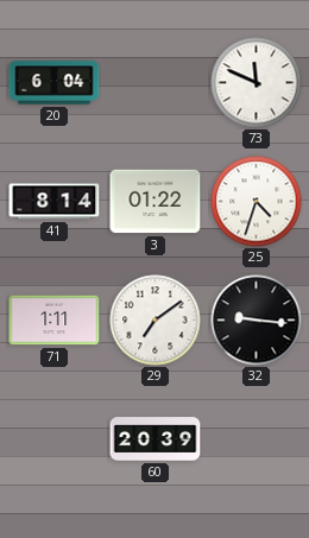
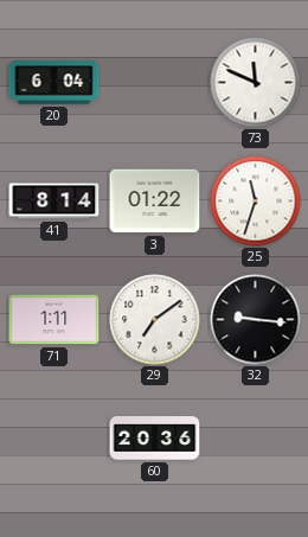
25: 4:33 -> 11:33 (256, 202)
60: 20:39 -> 20:36 (155, 439)
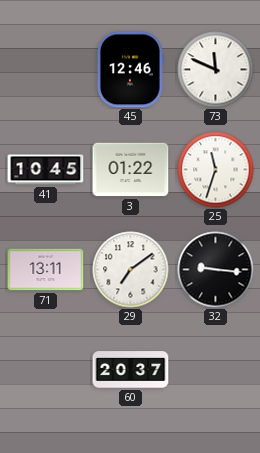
20: 6:04 -> none (54, 83)
45: none -> 12:46 (131, 70)
41: 8:14 -> 10:45 (46, 170)
71: 1:11 -> 13:11 (46, 270)
60: 20:36 -> 20:37 (131, 370)
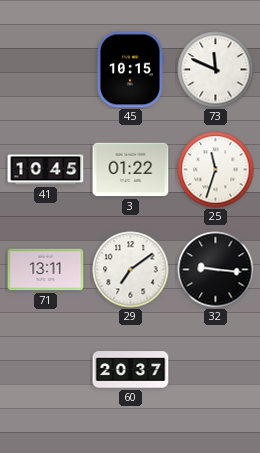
45: 12:46 -> 10:15 (131, 70)
